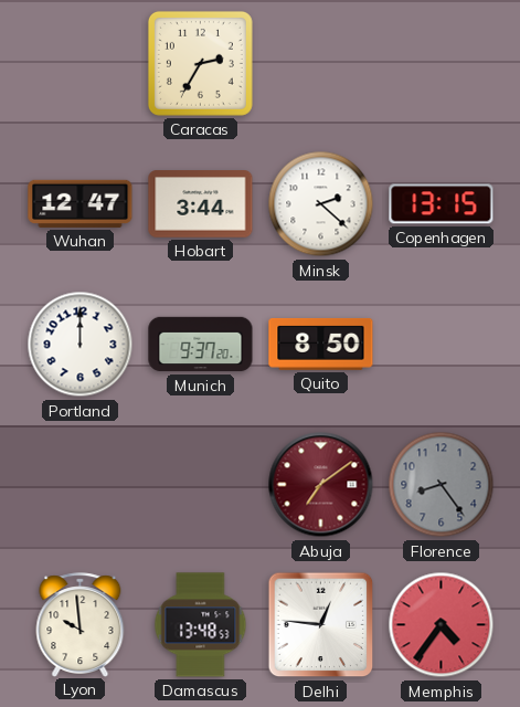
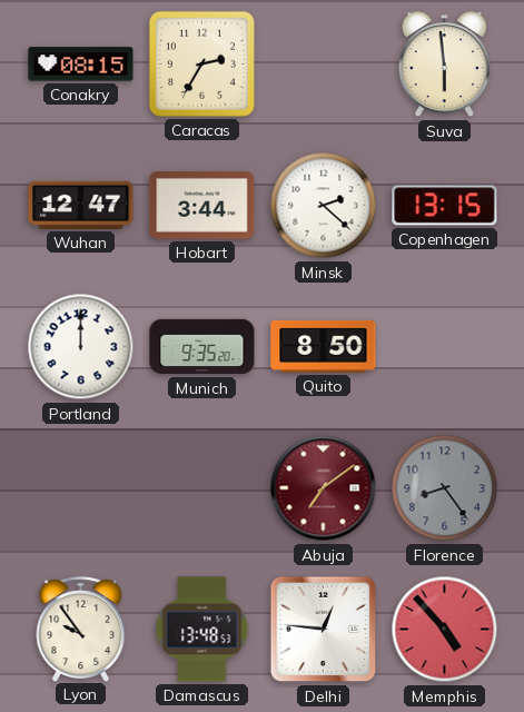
Conakry: none -> 08:15 (81, 65)
Suva: none -> 5:59 (444, 65)
Munich: 9:37 -> 9:35 (202, 347)
Lyon: 9:59 -> 9:54 (81, 629)
Memphis: 4:36 -> 4:53 (445, 630)
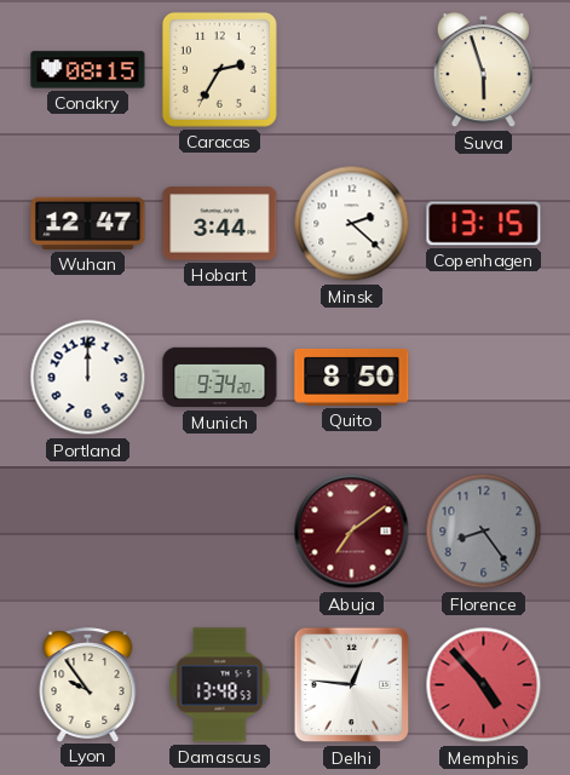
Suva: 5:59 -> 5:57 (483, 70)
Munich: 9:35 -> 9:34 (220, 378)
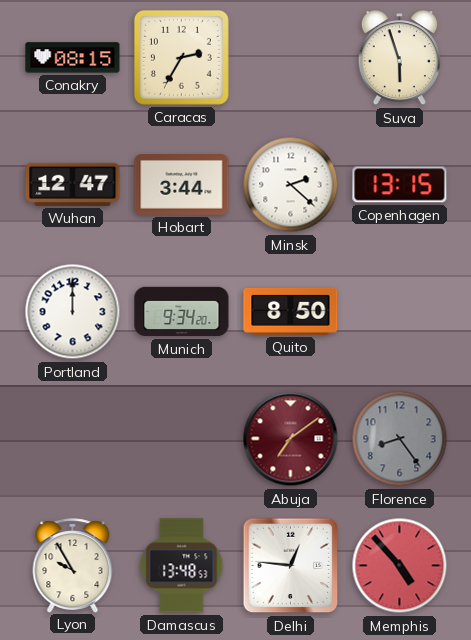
Lyon: 9:54 -> 9:55 (73, 565)
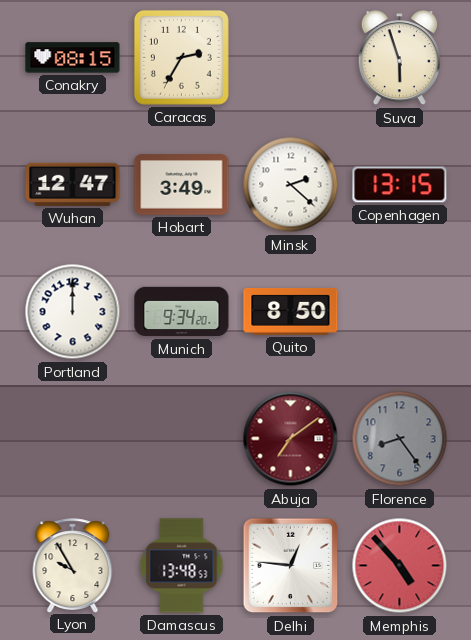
Hobart: 3:44 -> 3:49 (182, 185)
